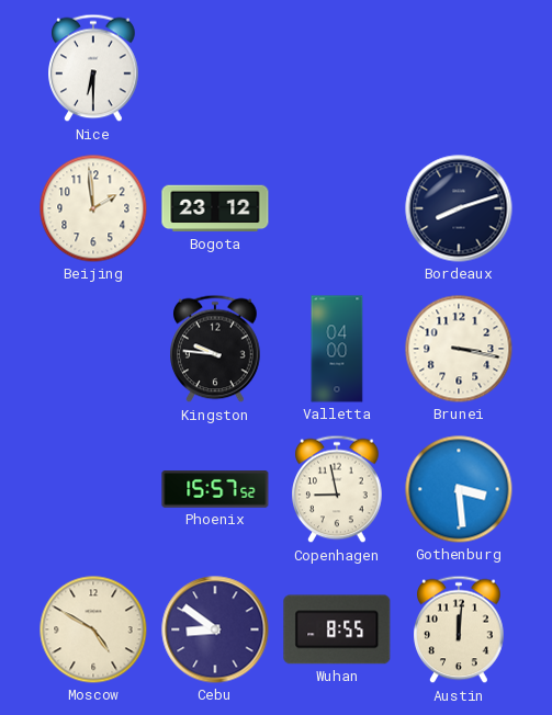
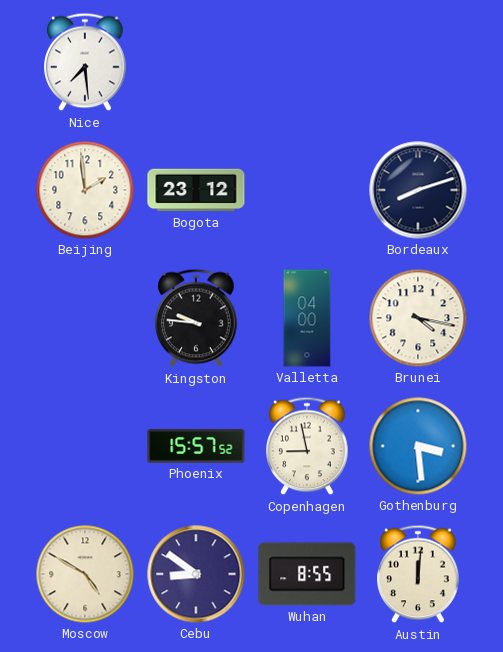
Nice: 6:30 -> 7:29 (85, 62)
Brunei: 3:17 -> 4:17 (418, 318)
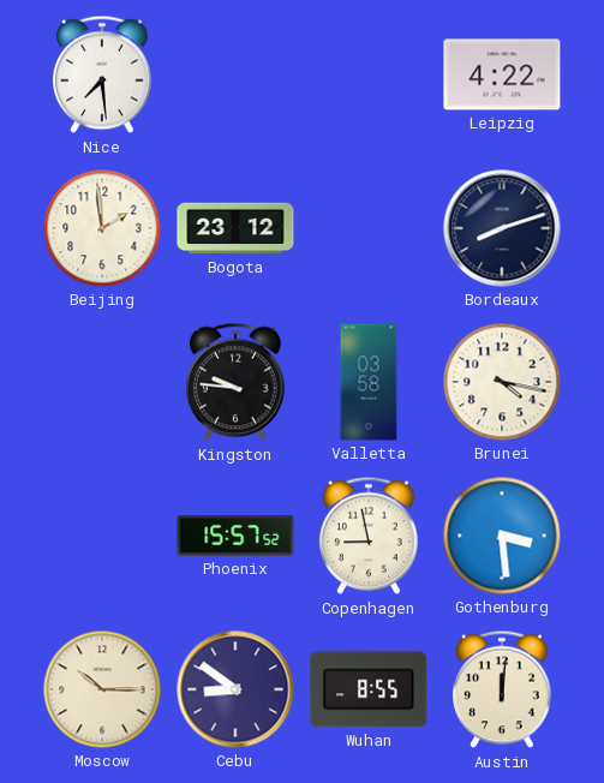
Leipzig: none -> 4:22 (502, 74)
Valletta: 04:00 -> 03:58 (369, 382)
Moscow: 4:50 -> 10:15 (102, 689)
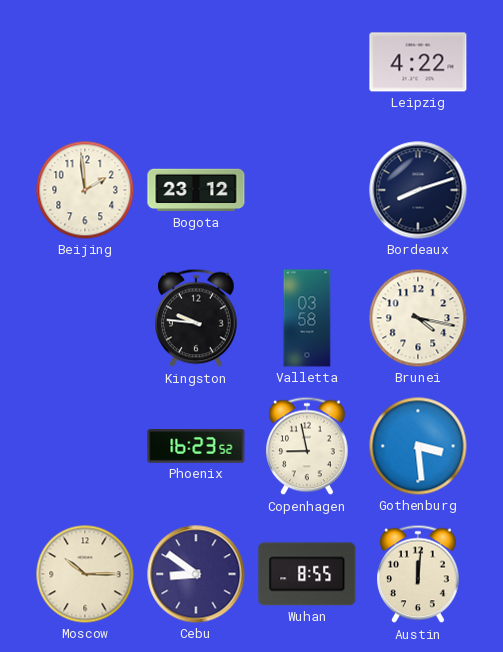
Nice: 7:29 -> none (102, 74)
Phoenix: 15:57 -> 16:23 (196, 446)
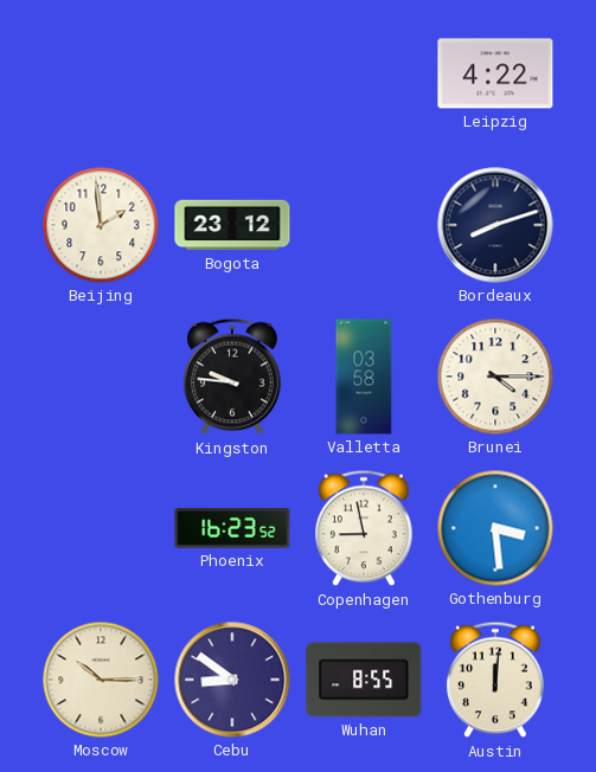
Brunei: 4:17 -> 4:15 (495, 377)
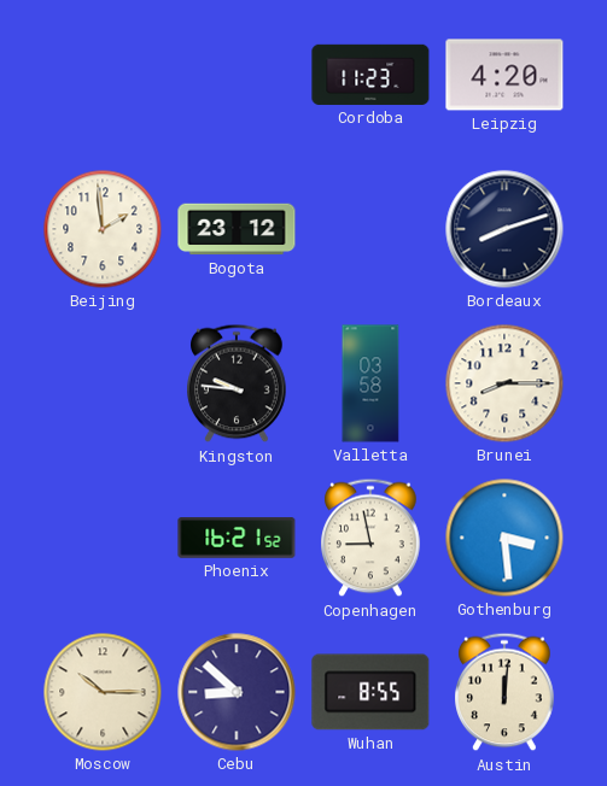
Cordoba: none -> 11:23 (370, 75)
Leipzig: 4:22 -> 4:20 (504, 75)
Brunei: 4:15 -> 8:15 (504, 383)
Phoenix: 16:23 -> 16:21 (237, 538)
Cebu: 8:51 -> 8:52 (237, 692)
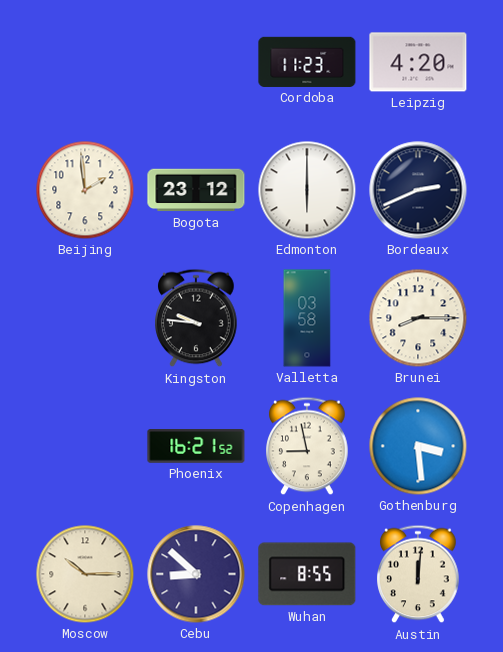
Edmonton: none -> 6:00 (307, 190)
Bordeaux: 8:12 -> 2:41 (418, 190)
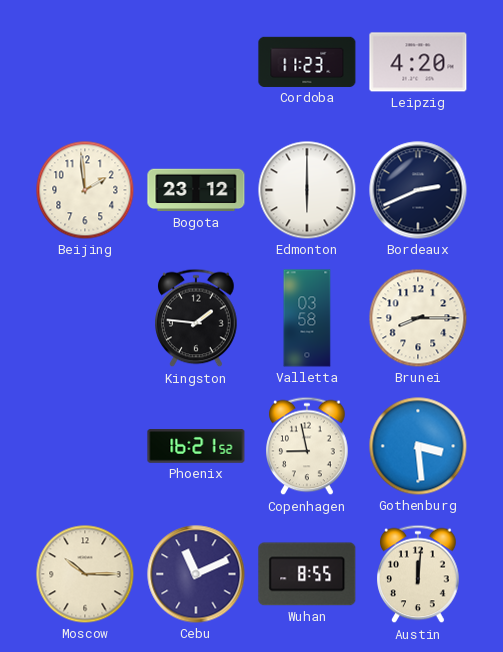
Kingston: 9:46 -> 1:46 (196, 318)
Cebu: 8:52 -> 11:11 (196, 574)
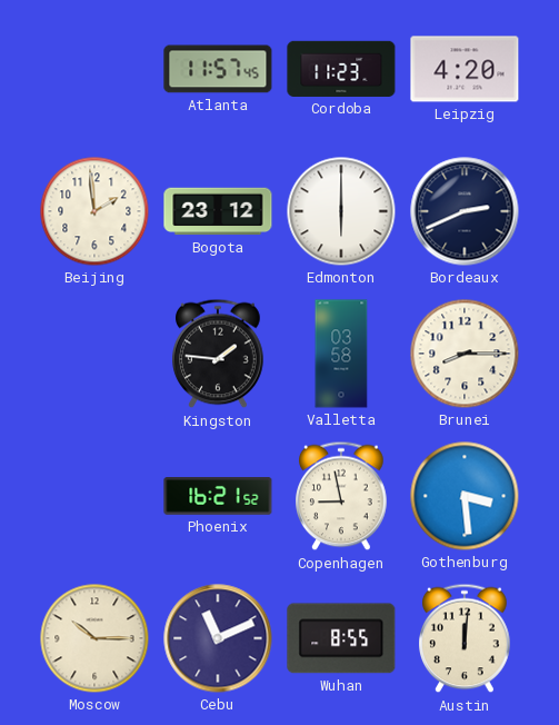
Atlanta: none -> 11:57 (218, 69)
